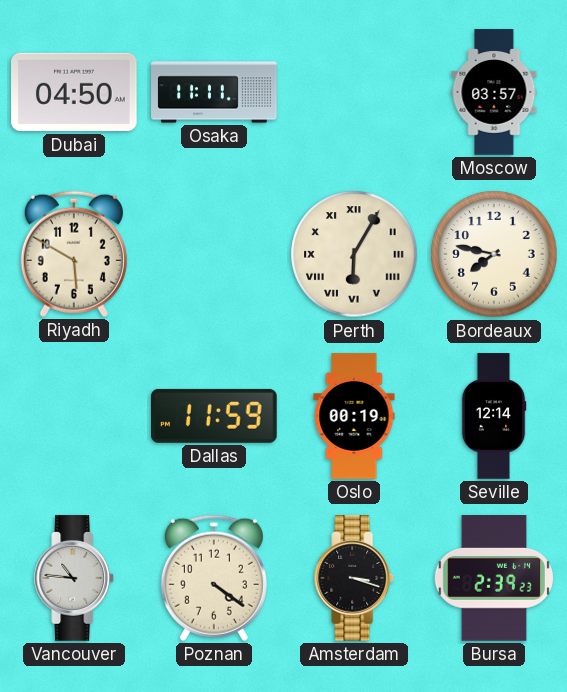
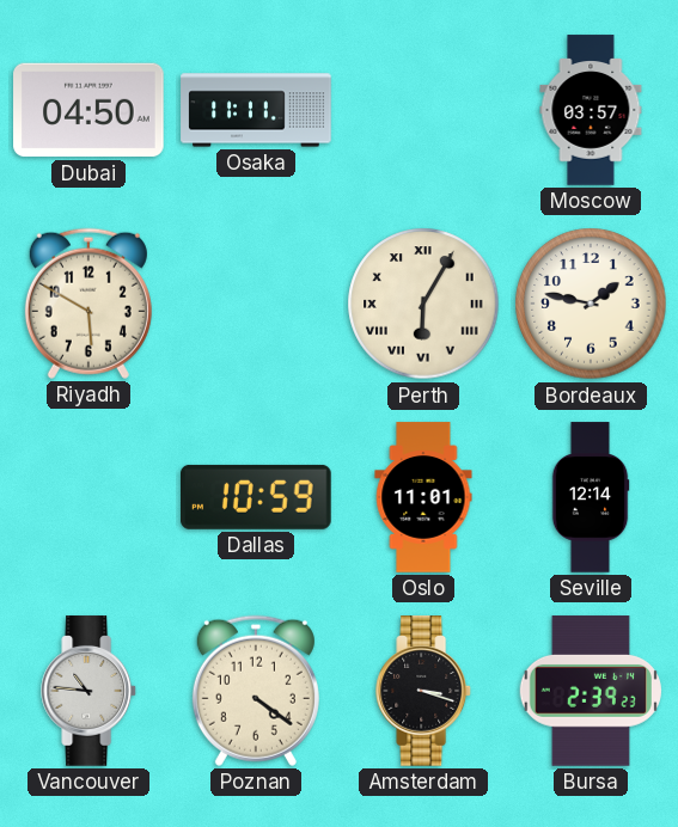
Bordeaux: 7:47 -> 1:47 (591, 304)
Dallas: 11:59 -> 10:59 (257, 497)
Oslo: 00:19 -> 11:01 (423, 497)
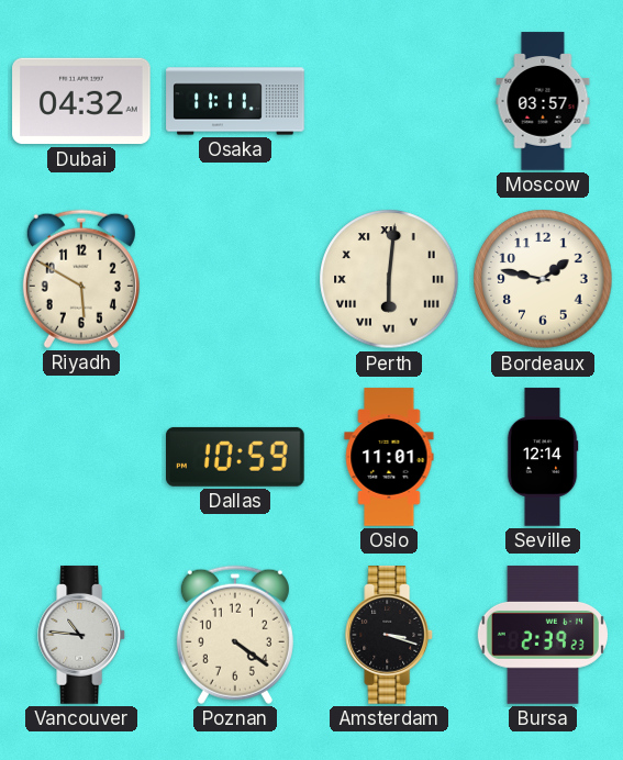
Dubai: 04:50 -> 04:32 (81, 101)
Perth: 6:05 -> 6:01 (389, 279)
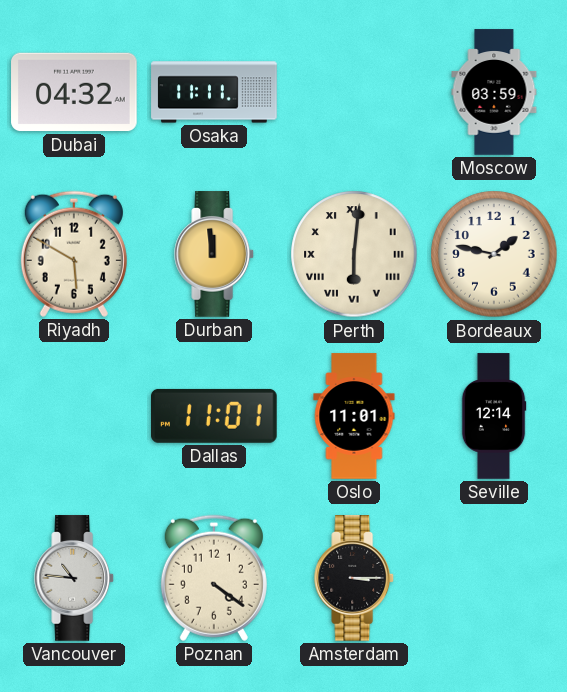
Moscow: 03:57 -> 03:59 (494, 92)
Durban: none -> 11:59 (215, 254)
Dallas: 10:59 -> 11:01 (215, 416)
Amsterdam: 3:18 -> 3:15 (355, 578)
Bursa: 2:39 -> none (543, 635)
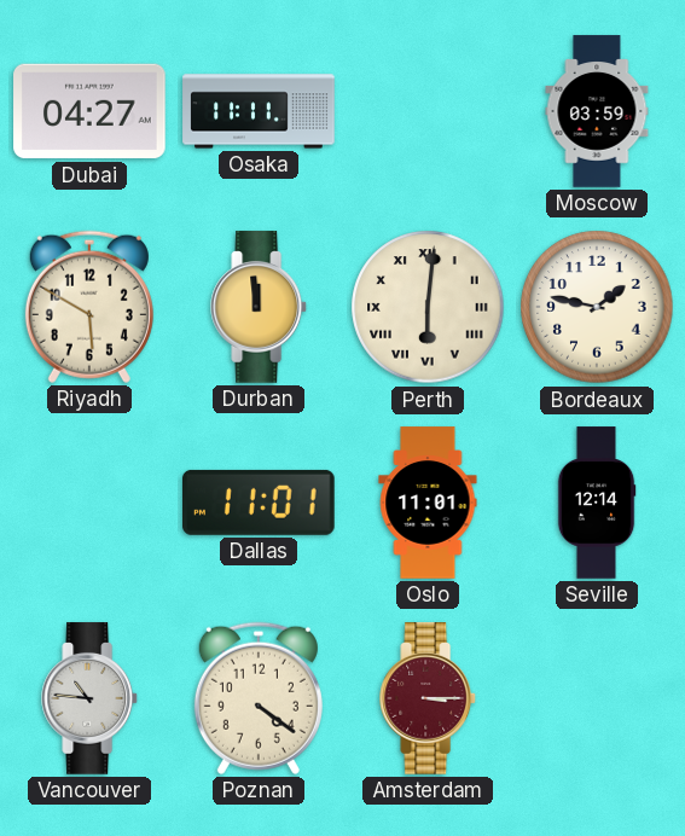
Dubai: 04:32 -> 04:27 (89, 111)
Amsterdam dial: black -> burgundy (429, 698)
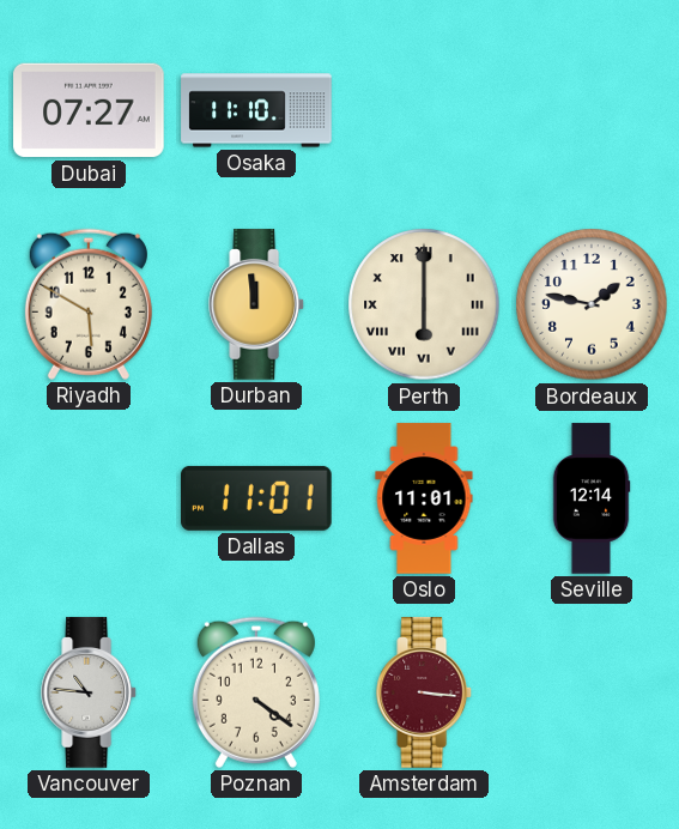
Dubai: 04:27 -> 07:27 (89, 110)
Osaka: 11:11 -> 11:10 (256, 110)
Moscow: 03:59 -> none (597, 111)
Perth: 6:01 -> 6:00 (424, 304)
Amsterdam: 3:15 -> 3:16 (425, 692)
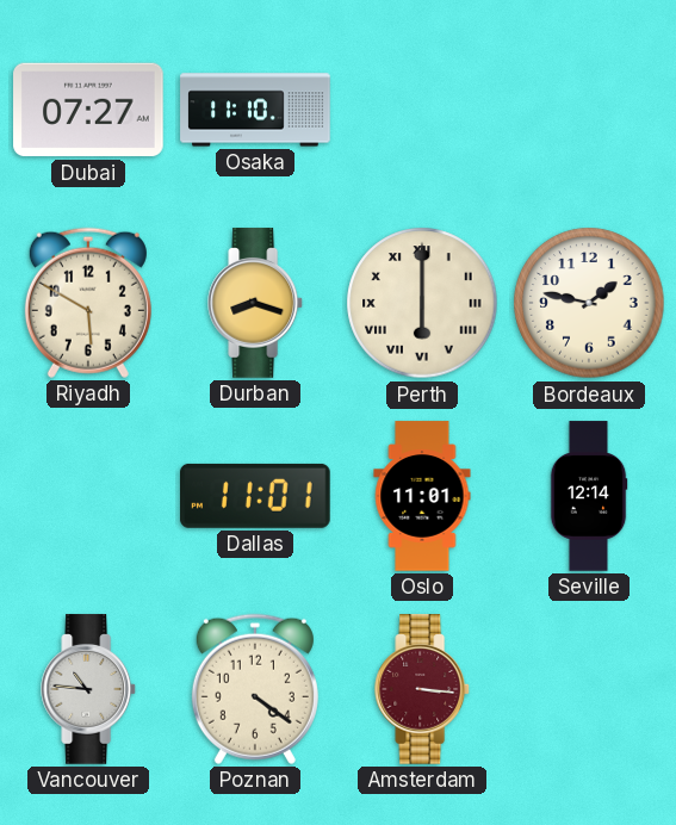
Durban: 11:59 -> 8:18 (256, 303)
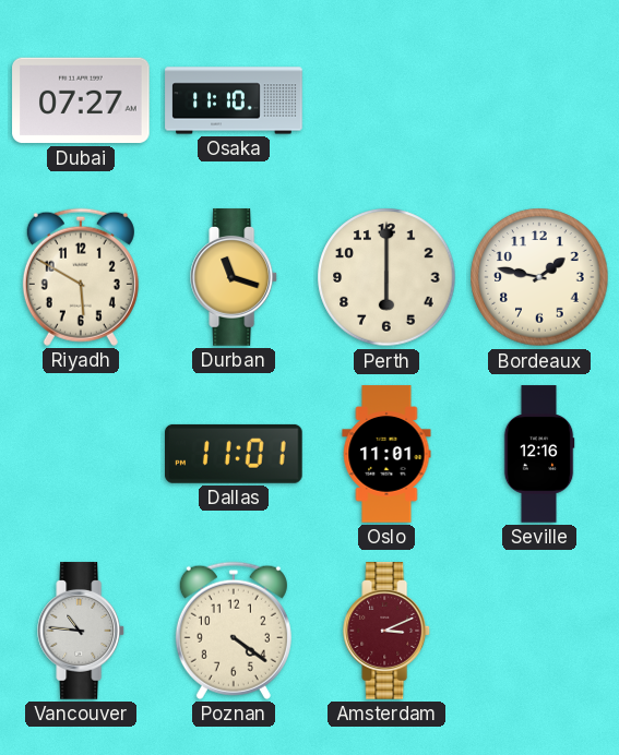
Durban: 8:18 -> 11:18 (235, 277)
Perth numerals: Roman -> Arabic (386, 277)
Seville: 12:14 -> 12:16 (539, 454)
Amsterdam: 3:16 -> 3:11 (388, 631)
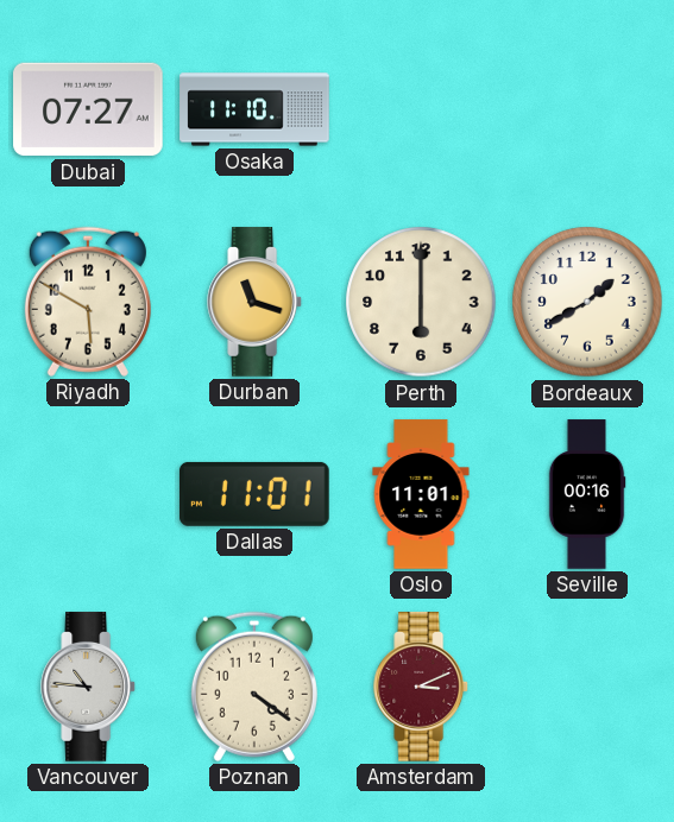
Bordeaux: 1:47 -> 1:40 (587, 302)
Seville: 12:16 -> 00:16 (587, 494)
